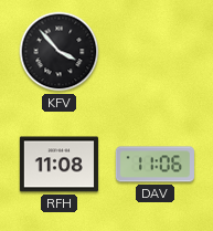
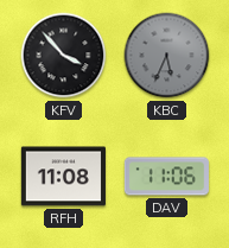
KBC: none -> 5:34 (167, 56)
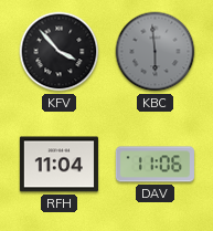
KBC: 5:34 -> 5:59 (156, 52)
RFH: 11:08 -> 11:04 (58, 165)
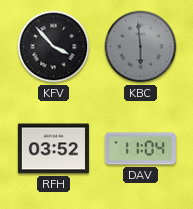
RFH: 11:04 -> 03:52 (53, 149)
DAV: 11:06 -> 11:04 (140, 149)
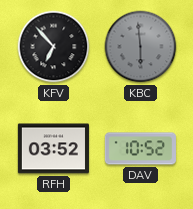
KFV: 3:53 -> 6:53 (54, 47)
DAV: 11:04 -> 10:52 (140, 149)
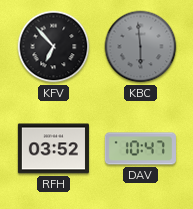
DAV: 10:52 -> 10:47 (140, 149)
